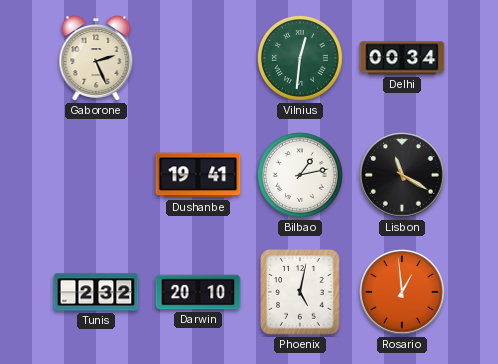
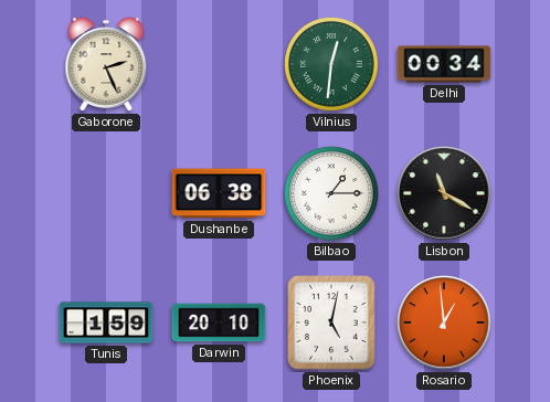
Dushanbe: 19:41 -> 06:38 (219, 193)
Bilbao: 1:13 -> 1:15 (332, 194)
Tunis: 2:32 -> 1:59 (106, 322)
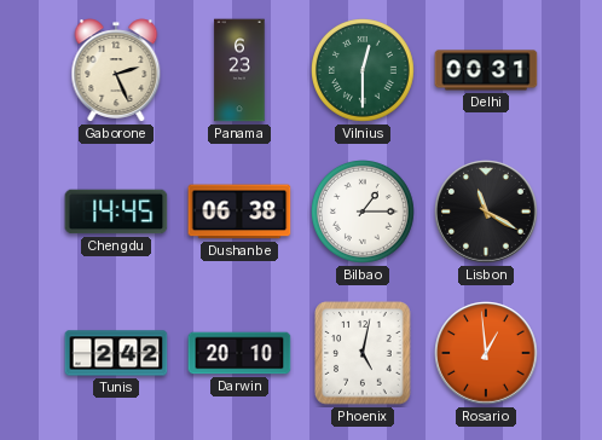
Panama: none -> 6:23 (239, 70)
Vilnius: 12:31 -> 12:30 (364, 71)
Delhi: 00:34 -> 00:31 (486, 70)
Chengdu: none -> 14:45 (116, 212)
Tunis: 1:59 -> 2:42 (116, 353)
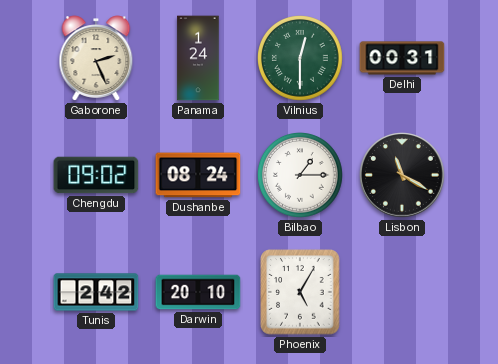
Panama: 6:23 -> 1:24 (198, 58)
Chengdu: 14:45 -> 09:02 (96, 175)
Dushanbe: 06:38 -> 08:24 (198, 175)
Phoenix: 5:02 -> 5:05 (300, 292)
Rosario: 12:59 -> none (486, 353)
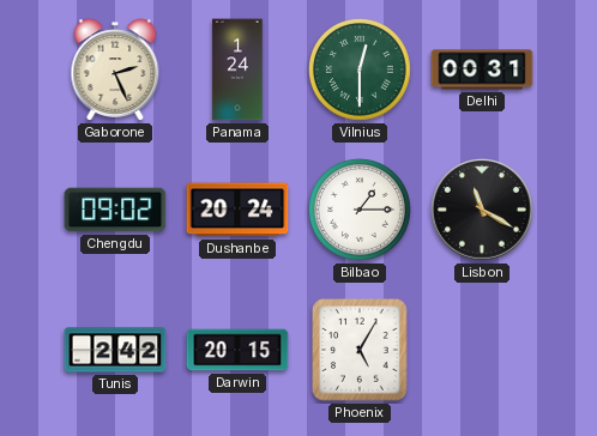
Dushanbe: 08:24 -> 20:24 (237, 210)
Darwin: 20:10 -> 20:15 (237, 350)
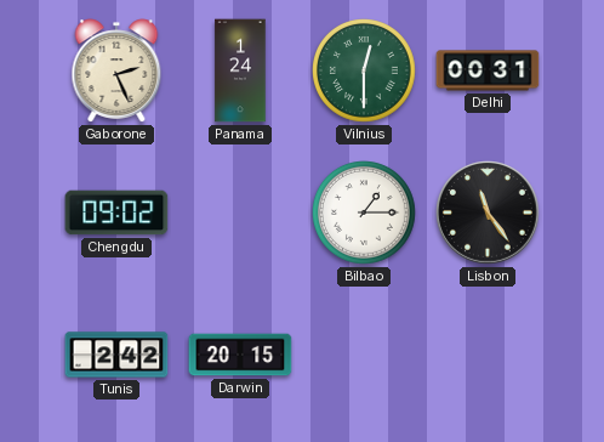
Dushanbe: 20:24 -> none (237, 210)
Lisbon: 11:20 -> 11:24 (488, 212)
Phoenix: 5:05 -> none (360, 350)
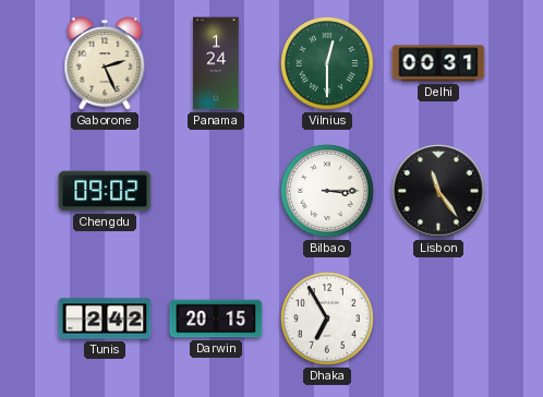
Bilbao: 1:15 -> 3:15 (328, 192)
Dhaka: none -> 6:55 (328, 320)
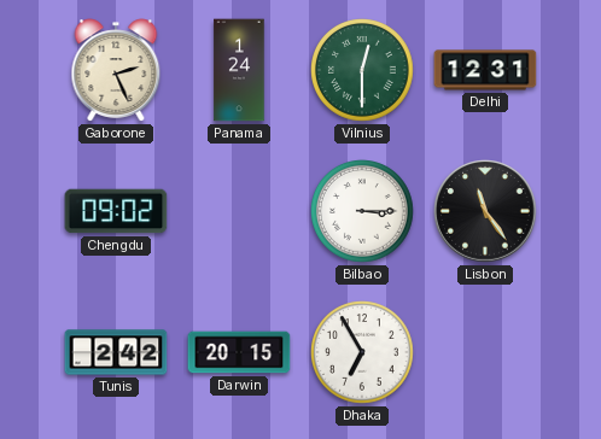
Delhi: 00:31 -> 12:31 (485, 70)
